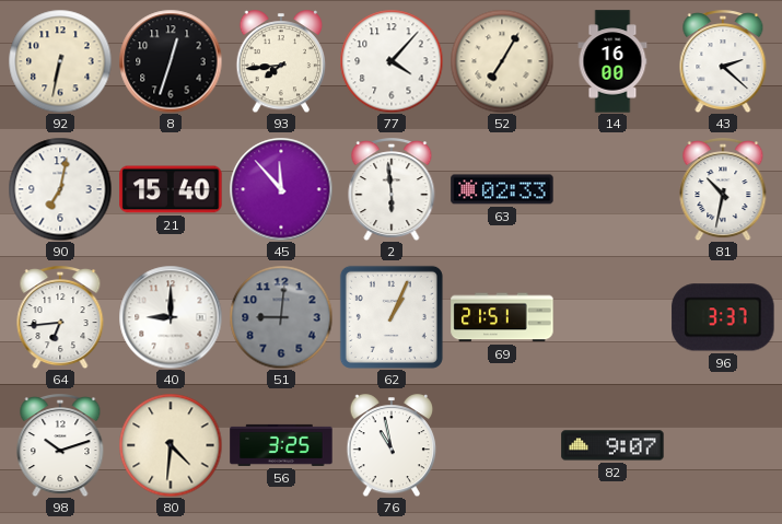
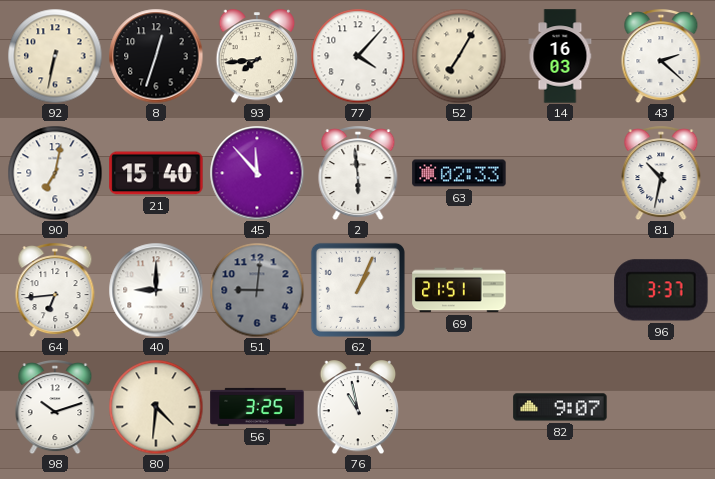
14: 16:00 -> 16:03 (560, 56)
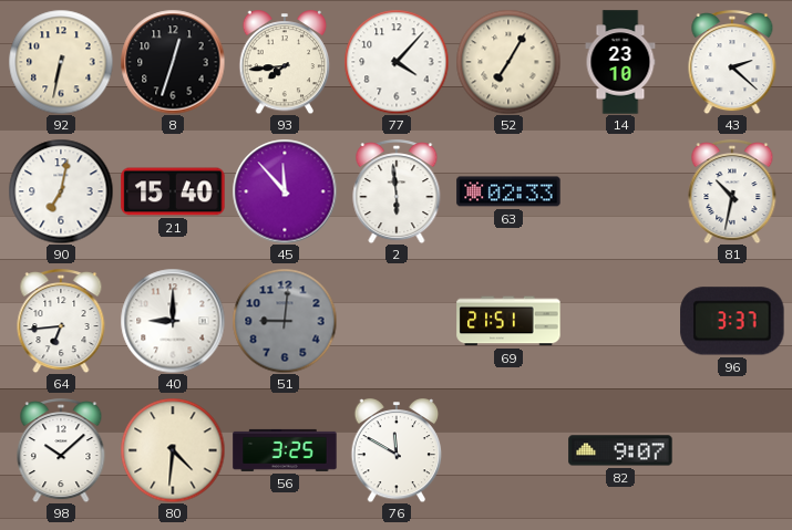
14: 16:03 -> 23:10 (620, 62)
62: 1:04 -> none (358, 290)
98: 10:12 -> 10:08 (61, 451)
76: 10:58 -> 11:50 (397, 451)
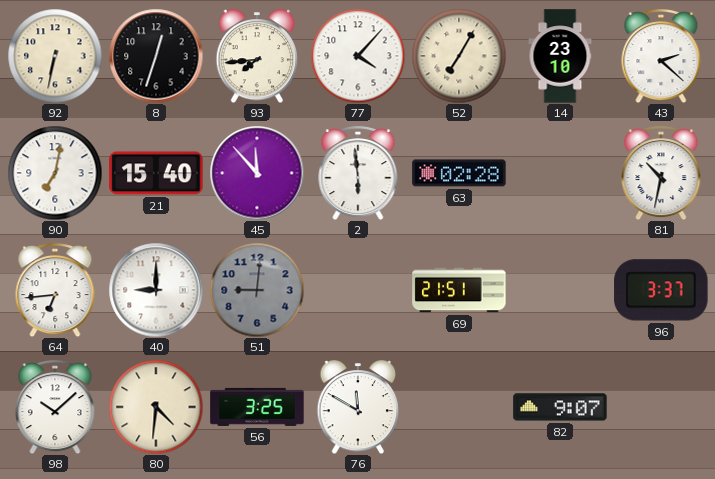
63: 02:33 -> 02:28 (459, 173)
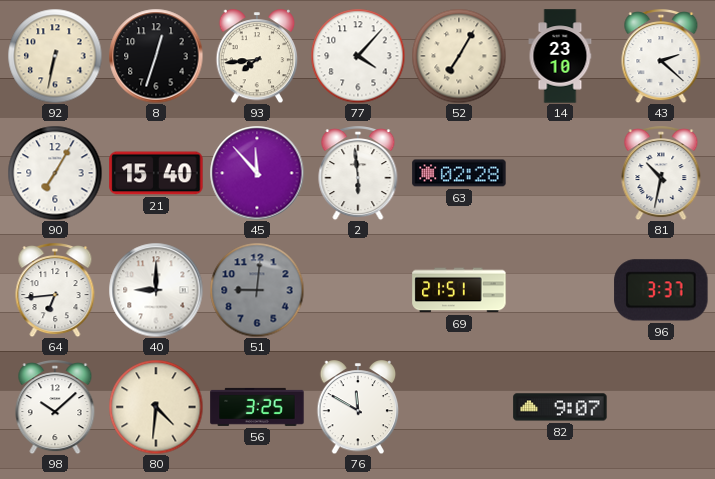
90: 7:02 -> 7:05 (55, 173)
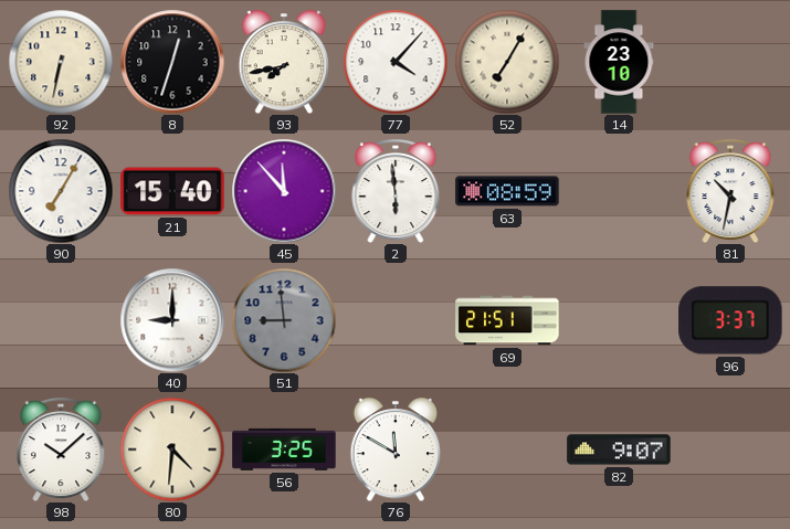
93: 7:44 -> 7:43 (284, 63)
43: 2:22 -> none (661, 57)
63: 02:28 -> 08:59 (507, 191)
64: 6:44 -> none (55, 291)
51: 9:01 -> 8:59 (284, 320)
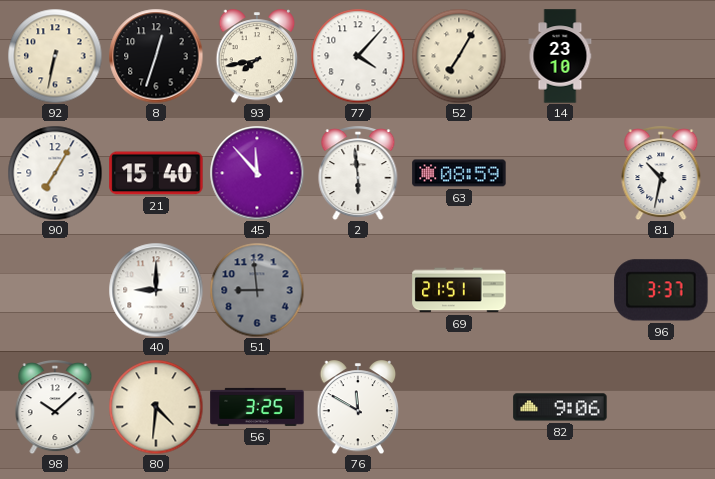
82: 9:07 -> 9:06 (560, 407)
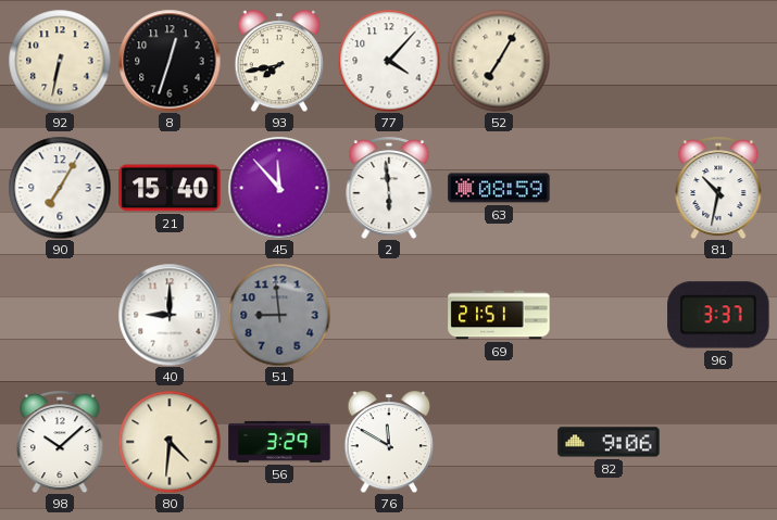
14: 23:10 -> none (560, 56)
56: 3:25 -> 3:29 (279, 442)
